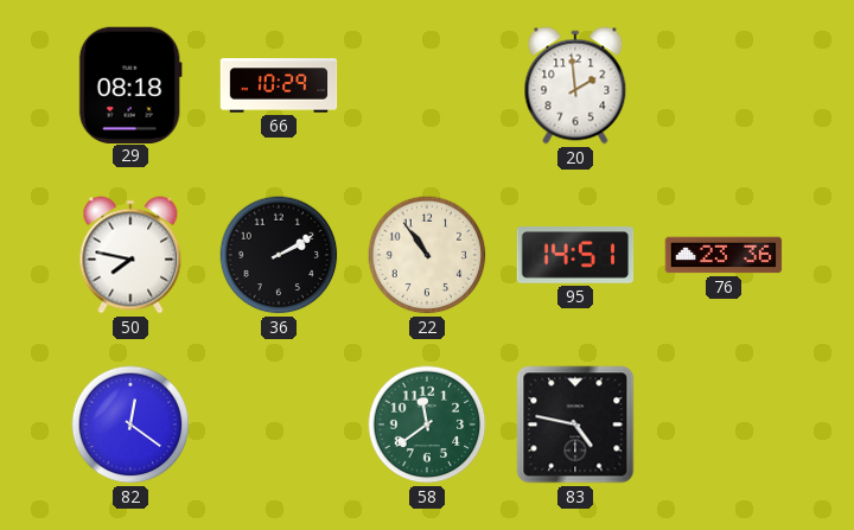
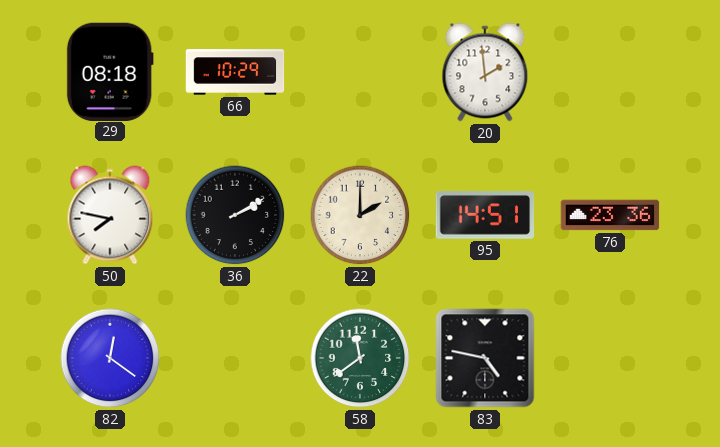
22: 10:54 -> 2:00 (360, 215)
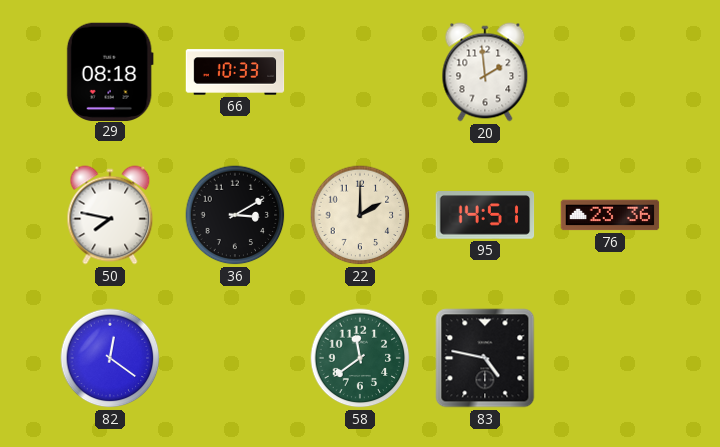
66: 10:29 -> 10:33 (235, 72)
36: 2:10 -> 3:10 (235, 215)
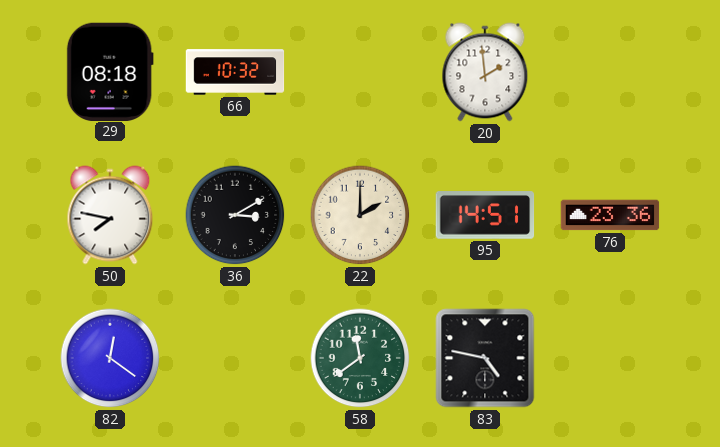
66: 10:33 -> 10:32 (235, 72)
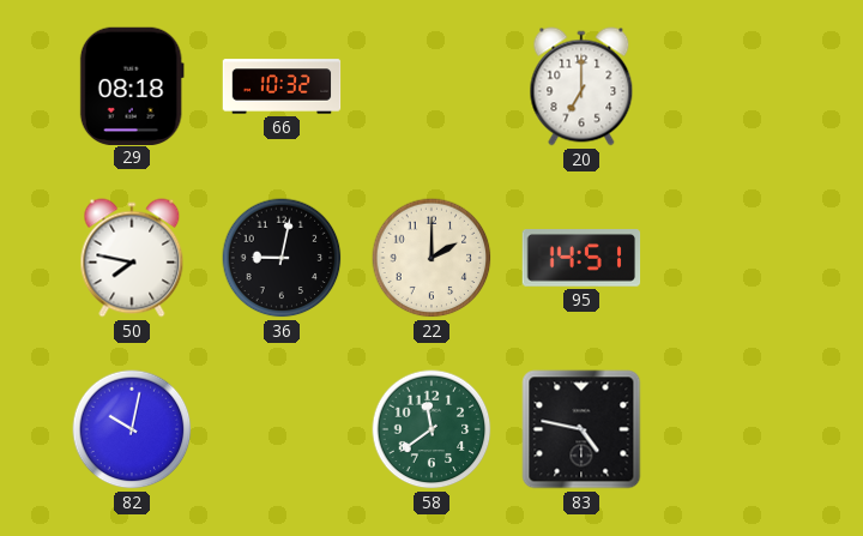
20: 1:59 -> 7:00 (581, 86)
36: 3:10 -> 9:02 (282, 258)
76: 23:36 -> none (610, 215)
82: 12:21 -> 10:02 (132, 429)
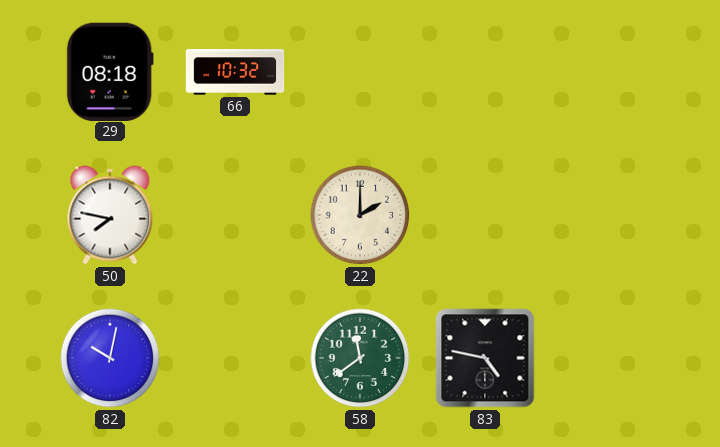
20: 7:00 -> none (581, 86)
36: 9:02 -> none (282, 258)
95: 14:51 -> none (581, 258)
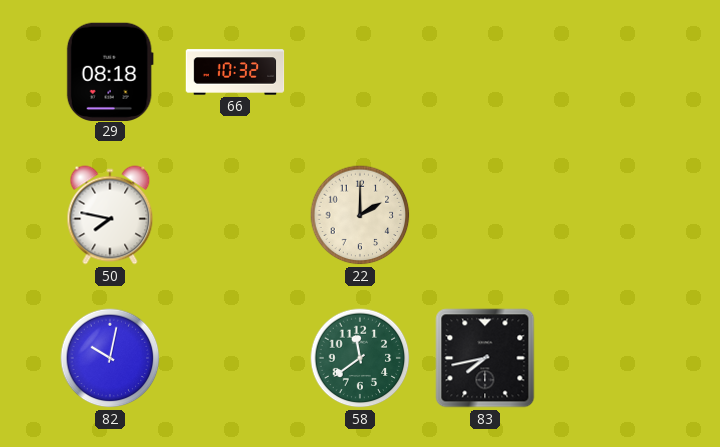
83: 4:47 -> 7:43 (485, 358)
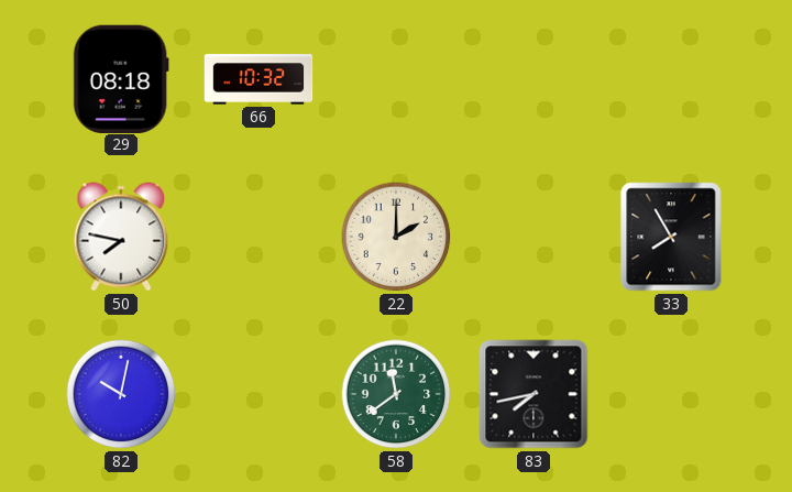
33: none -> 7:55 (671, 237)
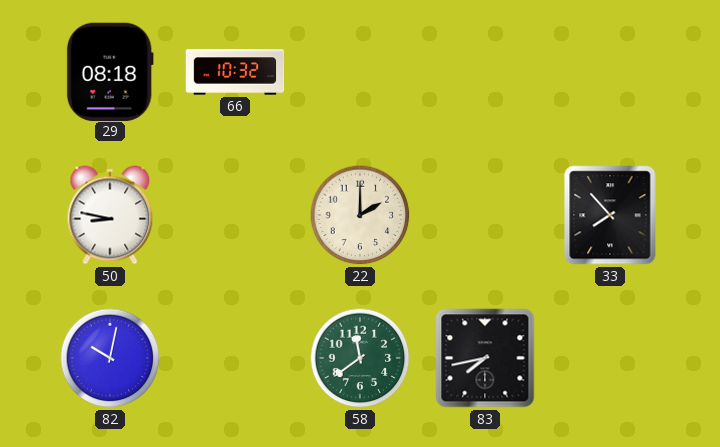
50: 7:47 -> 8:47 (110, 215)
33: 7:55 -> 7:53 (610, 215)
